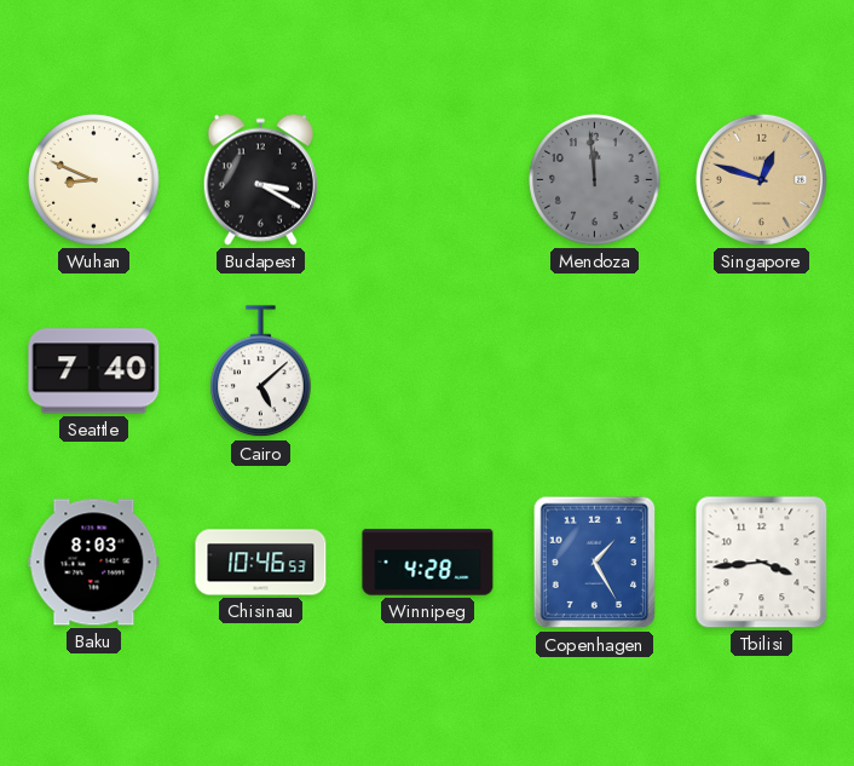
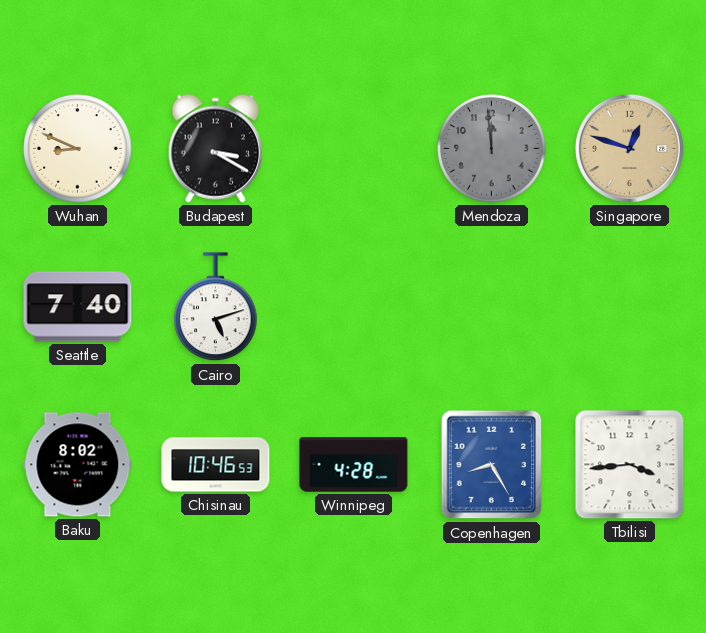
Cairo: 5:08 -> 5:12 (216, 307)
Baku: 8:03 -> 8:02 (78, 465)
Copenhagen: 1:25 -> 8:25 (492, 465)
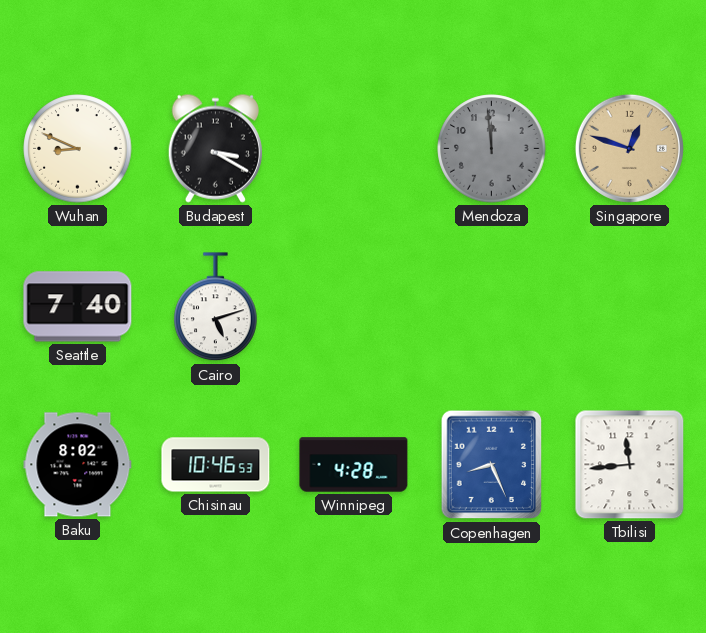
Copenhagen: 8:25 -> 8:26 (492, 465)
Tbilisi: 3:44 -> 11:44 (630, 465)
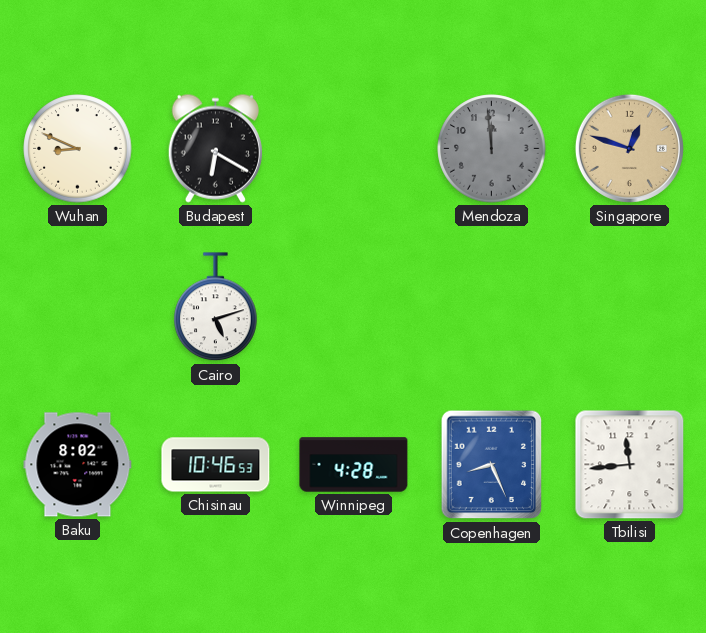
Budapest: 3:20 -> 6:20 (215, 148)
Seattle: 7:40 -> none (78, 307)
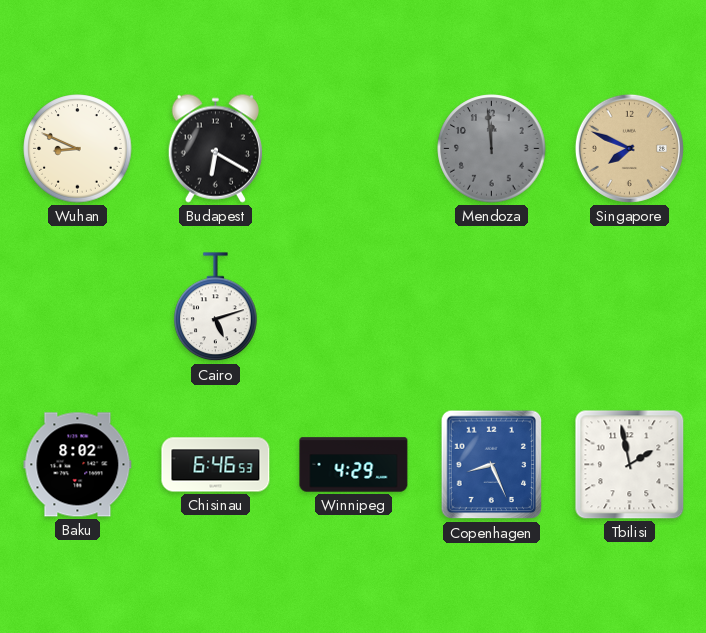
Singapore: 12:48 -> 7:49 (629, 148)
Chisinau: 10:46 -> 6:46 (216, 465)
Winnipeg: 4:28 -> 4:29 (354, 465)
Tbilisi: 11:44 -> 1:58 (630, 465)
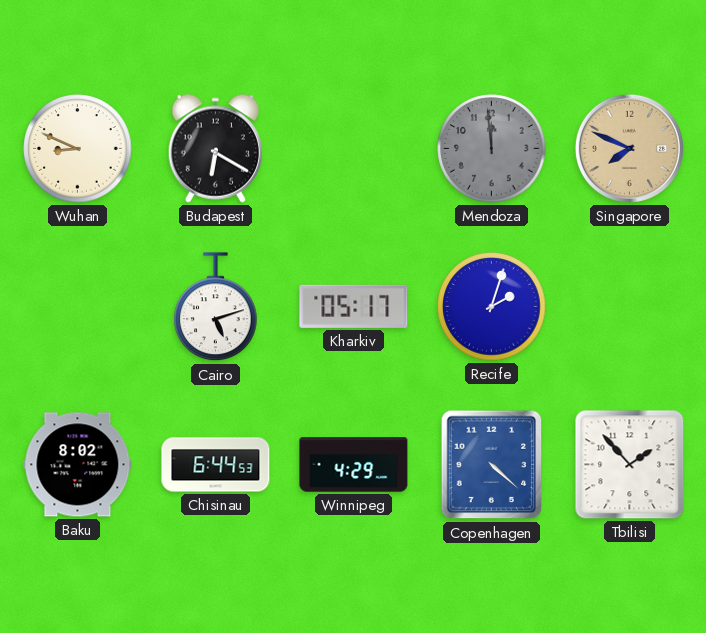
Kharkiv: none -> 05:17 (354, 306)
Recife: none -> 2:03 (492, 307)
Chisinau: 6:46 -> 6:44 (216, 465)
Copenhagen: 8:26 -> 4:22 (492, 465)
Tbilisi: 1:58 -> 1:53 (630, 465)
